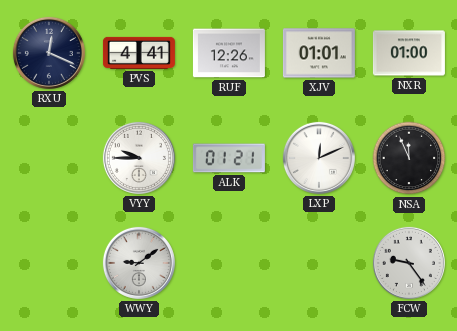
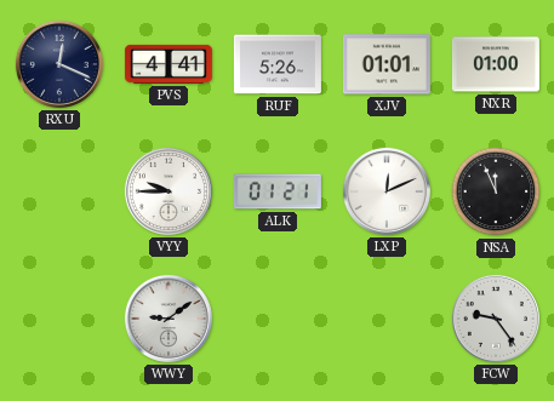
RUF: 12:26 -> 5:26 (278, 64)
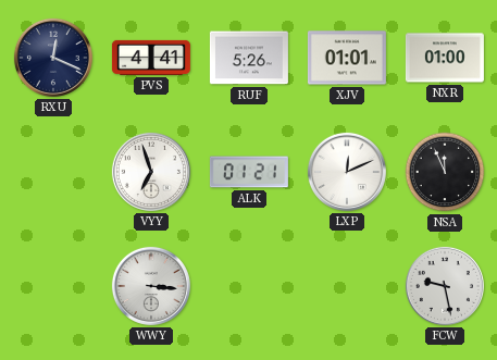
VYY: 9:45 -> 6:57 (151, 172)
WWY: 9:09 -> 3:16 (151, 286)
FCW: 9:24 -> 9:28 (445, 286)
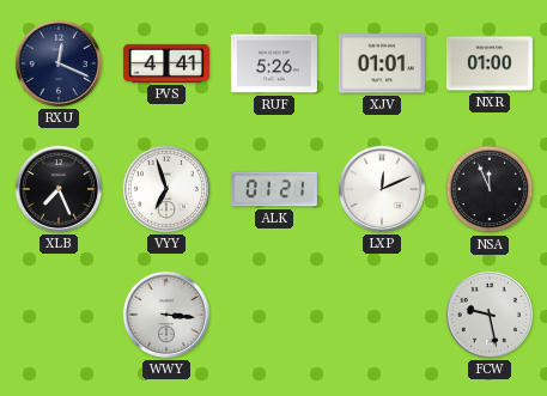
XLB: none -> 7:26 (59, 189)
